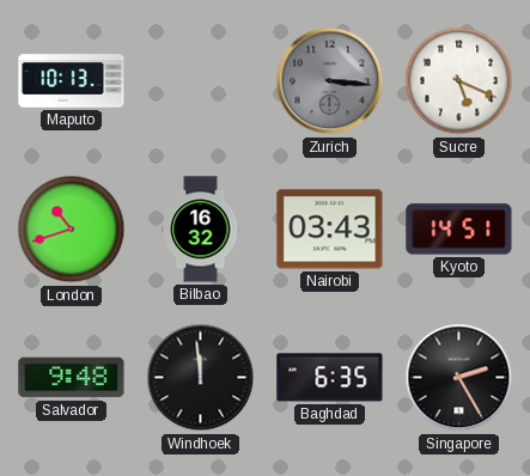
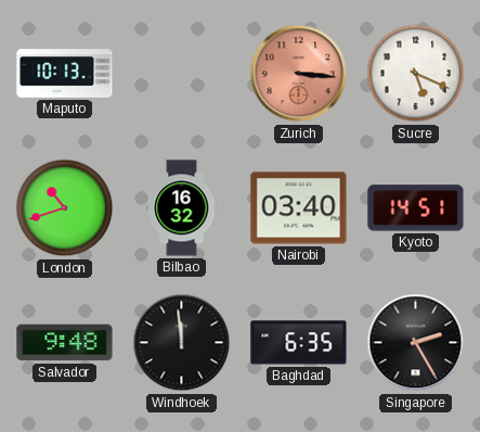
Zurich dial: grey -> salmon (299, 74)
Nairobi: 03:43 -> 03:40 (299, 208)
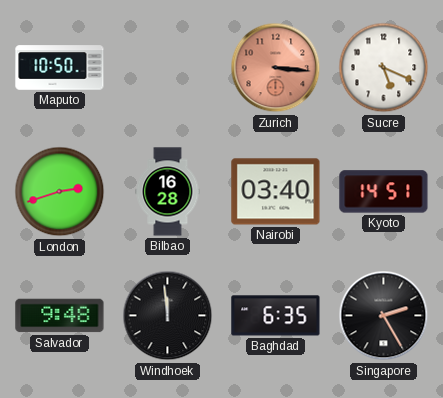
Maputo: 10:13 -> 10:50 (60, 68)
London: 10:42 -> 2:42 (60, 192)
Bilbao: 16:32 -> 16:28 (168, 192)
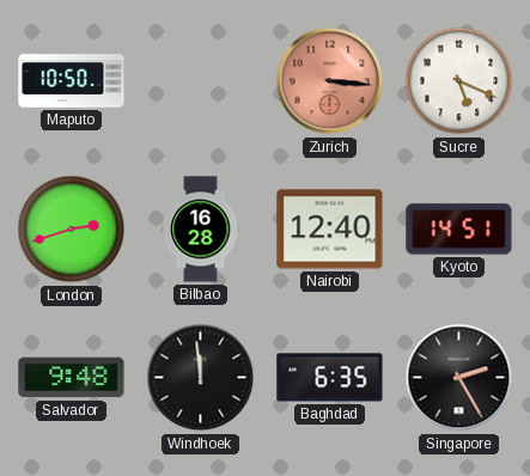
Nairobi: 03:40 -> 12:40 (330, 230)
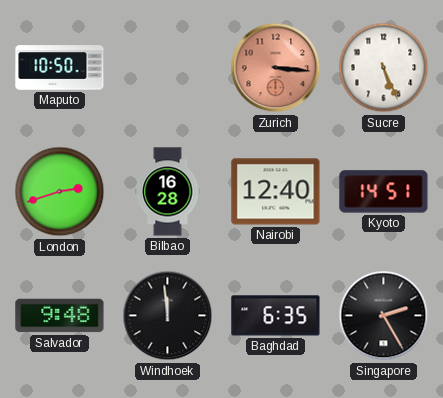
Sucre: 5:19 -> 5:26 (384, 68)
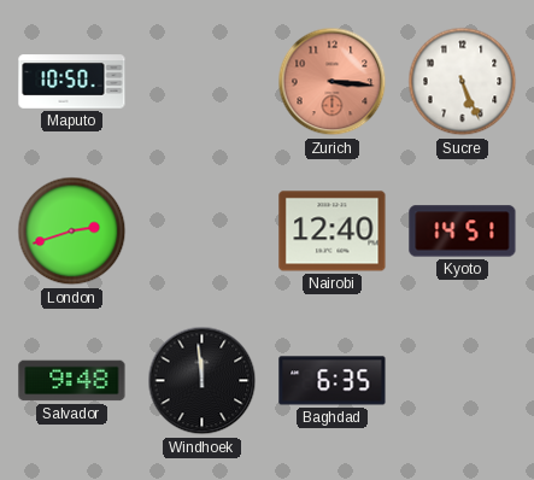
Bilbao: 16:28 -> none (168, 192)
Singapore: 2:25 -> none (384, 316)
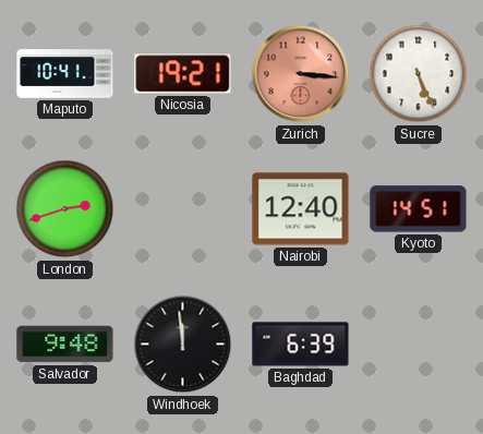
Maputo: 10:50 -> 10:41 (65, 74)
Nicosia: none -> 19:21 (183, 74)
Baghdad: 6:35 -> 6:39 (301, 345)
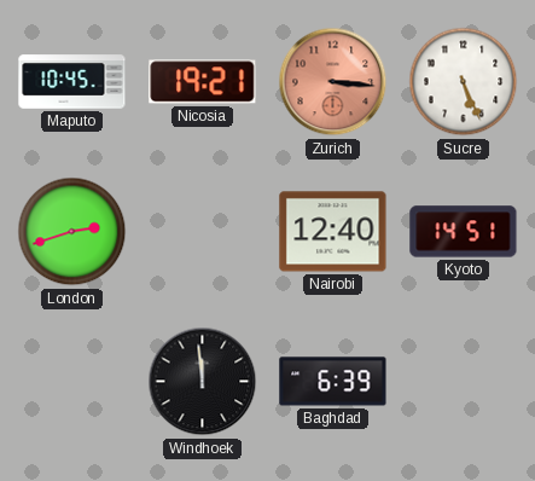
Maputo: 10:41 -> 10:45 (72, 82)
Salvador: 9:48 -> none (65, 345)
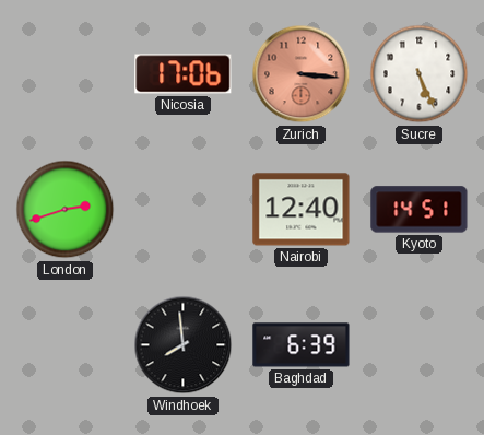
Maputo: 10:45 -> none (72, 82)
Nicosia: 19:21 -> 17:06 (184, 74)
Windhoek: 11:59 -> 7:59 (184, 345)
